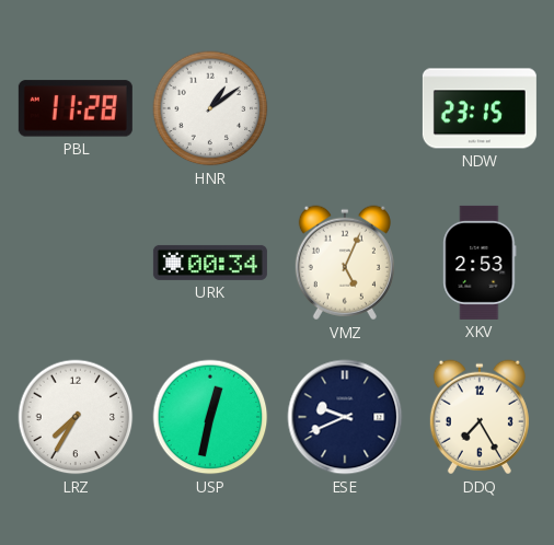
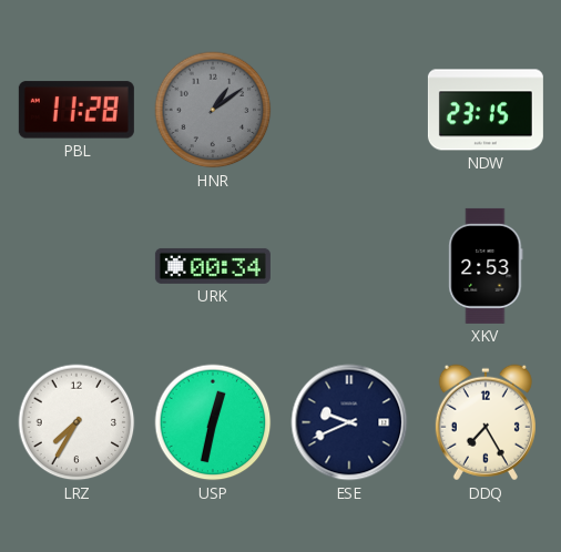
HNR dial: white -> grey (213, 110)
VMZ: 5:04 -> none (345, 263)
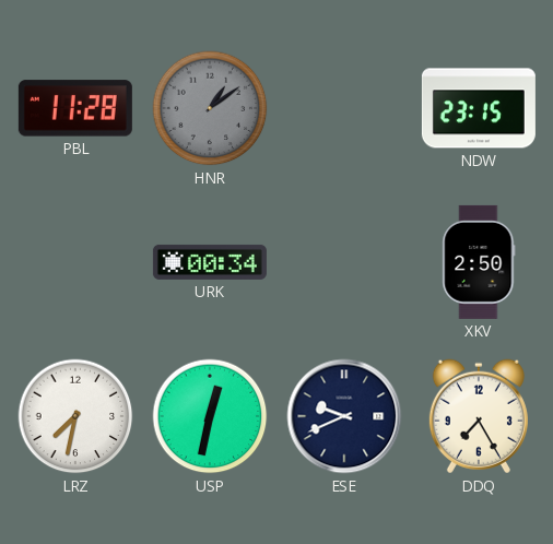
XKV: 2:53 -> 2:50 (479, 262)
LRZ: 7:35 -> 7:32 (75, 416)
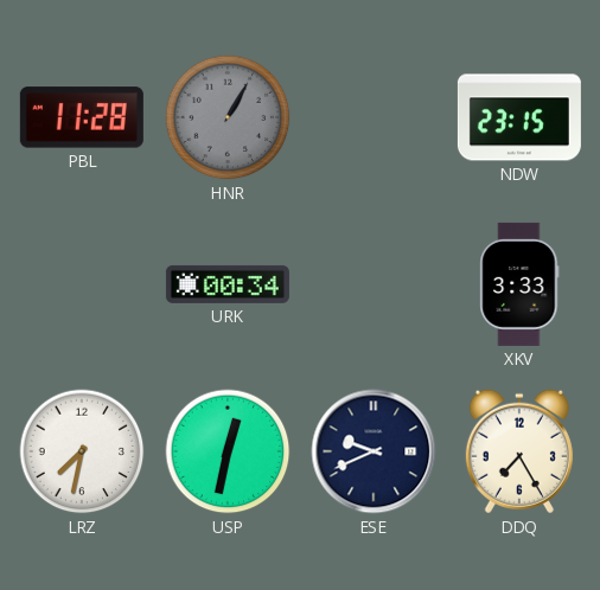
HNR: 1:09 -> 1:05 (228, 117)
XKV: 2:50 -> 3:33 (519, 284)
